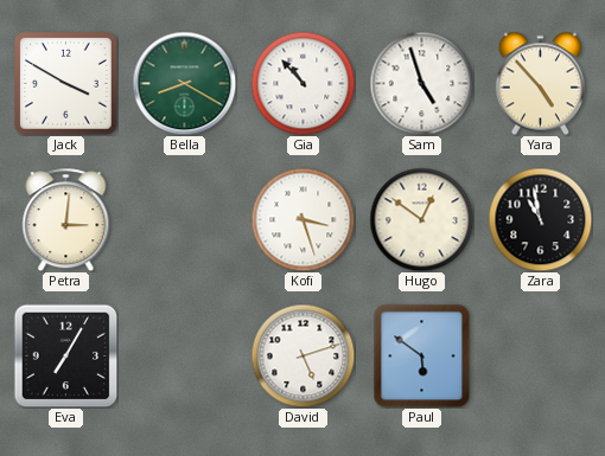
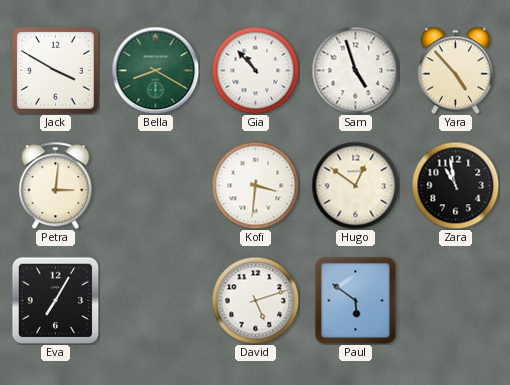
Kofi: 3:27 -> 3:31 (255, 185)
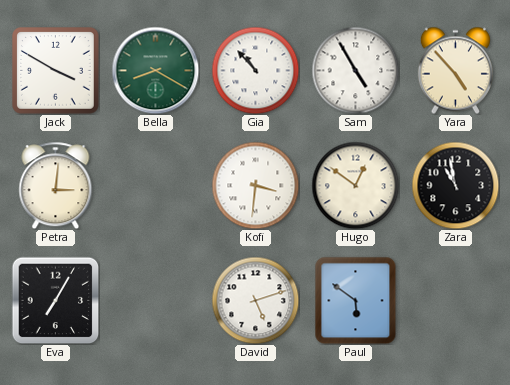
Sam: 4:57 -> 4:55 (355, 70)
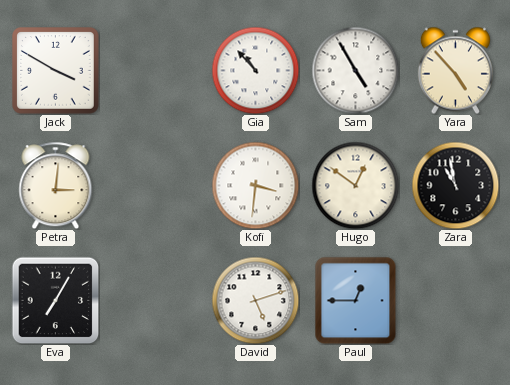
Bella: 8:20 -> none (155, 70)
Paul: 5:51 -> 12:45 (356, 300)
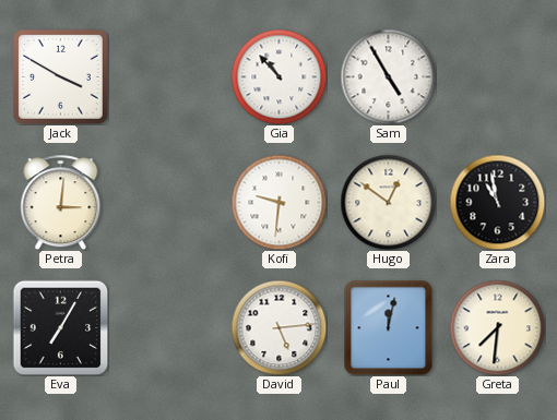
Yara: 4:53 -> none (455, 70)
Kofi: 3:31 -> 9:31 (278, 202)
David: 5:12 -> 5:14 (278, 327)
Paul: 12:45 -> 12:02 (389, 327)
Greta: none -> 7:31 (497, 327)
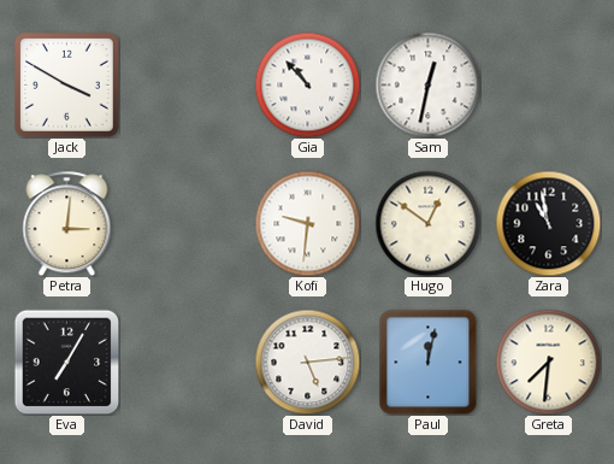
Sam: 4:55 -> 12:32 (427, 84)
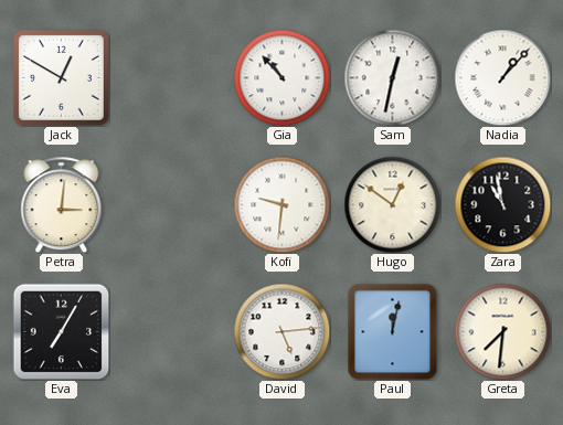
Jack: 3:50 -> 12:50 (62, 78)
Nadia: none -> 1:07 (502, 77)
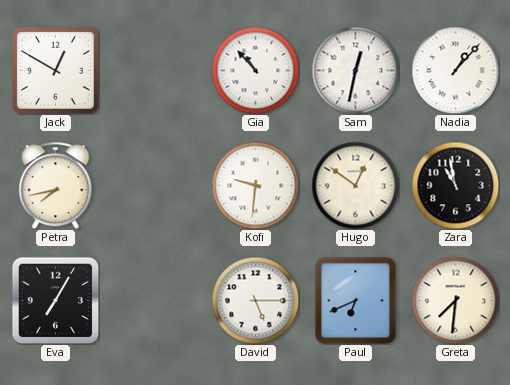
Petra: 3:01 -> 7:43 (56, 185)
David: 5:14 -> 5:15 (255, 300)
Paul: 12:02 -> 6:41 (356, 300)
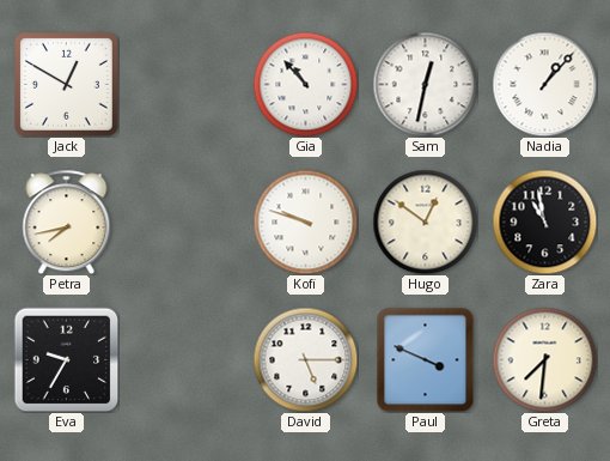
Kofi: 9:31 -> 9:48 (305, 222)
Eva: 7:05 -> 9:35 (66, 359)
Paul: 6:41 -> 3:49 (426, 359)
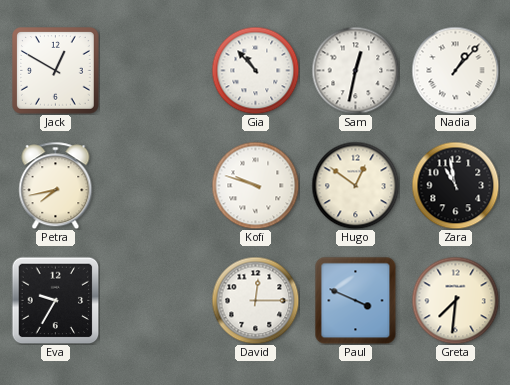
David: 5:15 -> 12:15 (255, 300)
